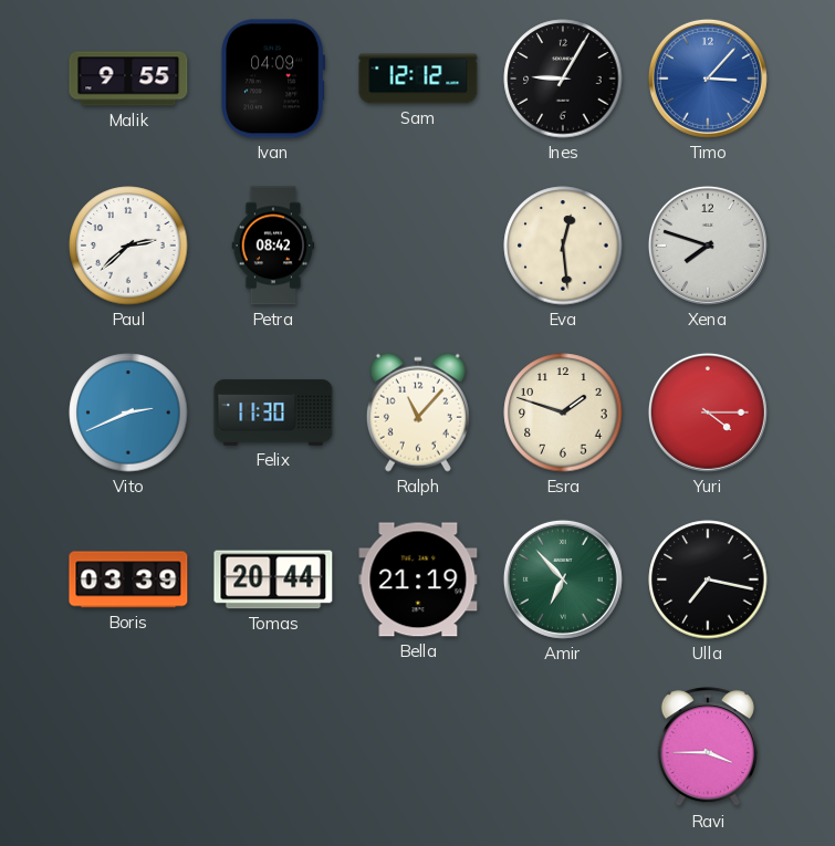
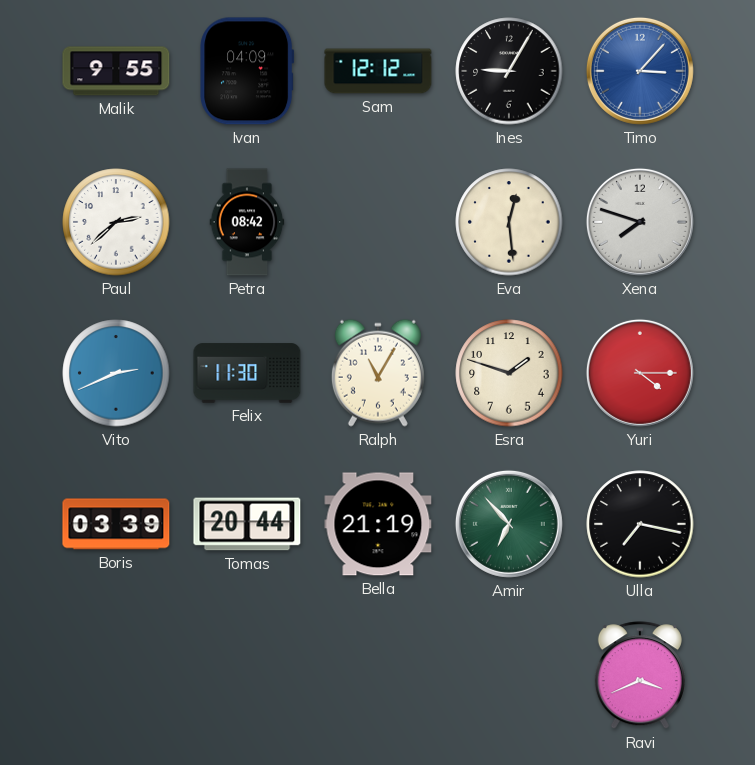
Ralph: 11:07 -> 11:05 (378, 373)
Ravi: 3:45 -> 3:41 (640, 676)
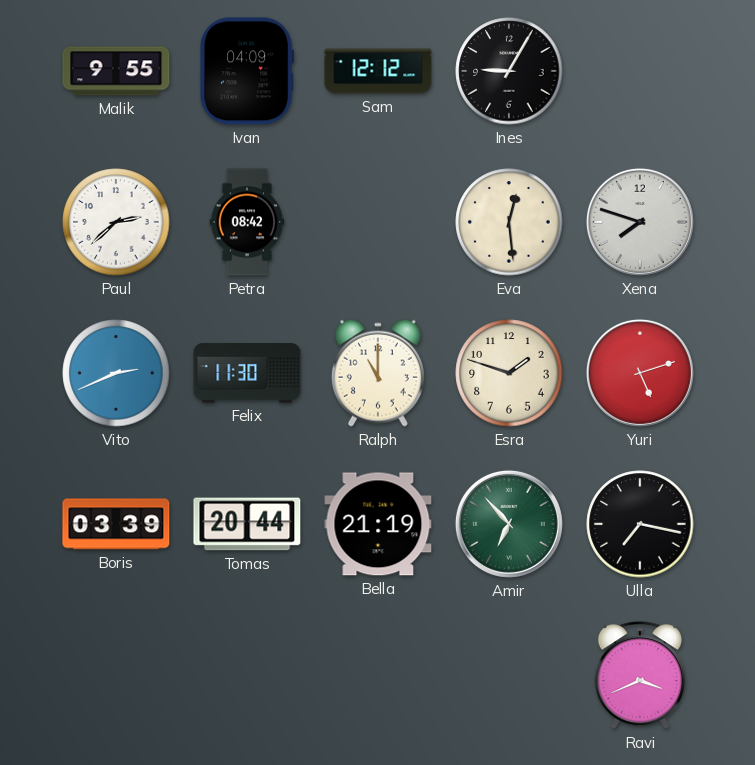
Timo: 3:07 -> none (640, 71)
Ralph: 11:05 -> 11:00 (378, 373)
Yuri: 4:15 -> 5:12 (640, 373)
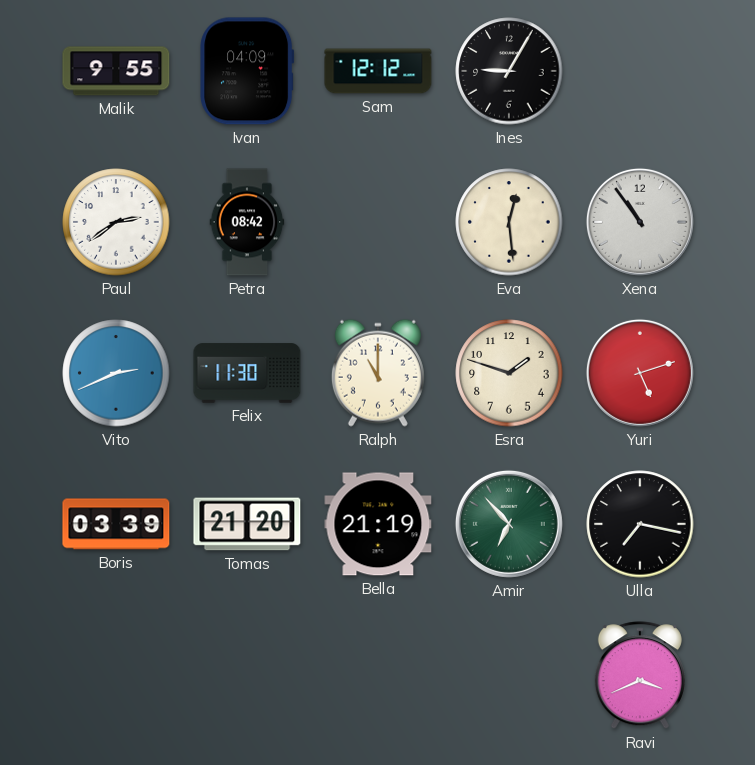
Paul: 2:38 -> 2:39 (116, 222)
Xena: 7:48 -> 10:54 (640, 222)
Tomas: 20:44 -> 21:20 (247, 524)
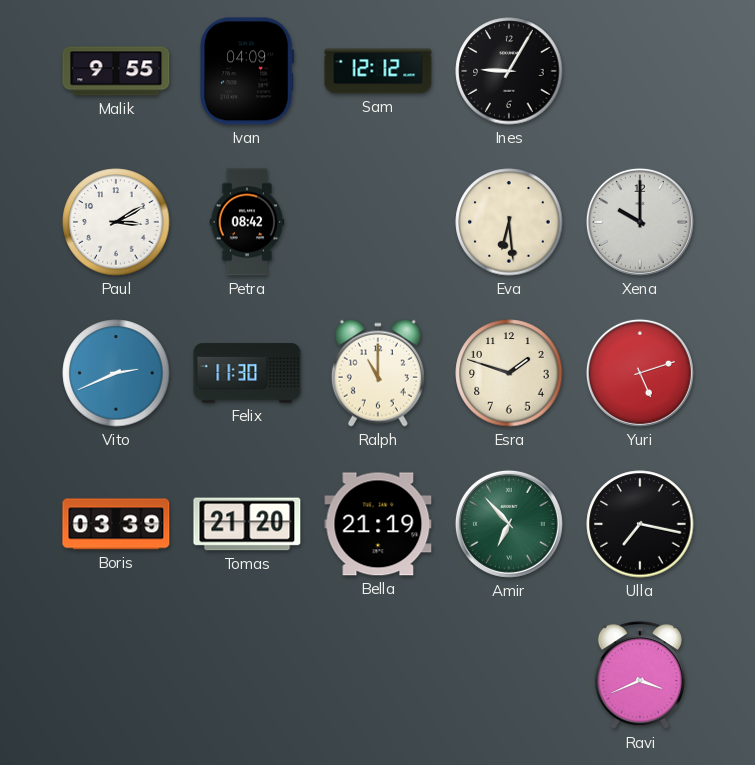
Paul: 2:39 -> 3:10 (116, 222)
Eva: 12:29 -> 6:29 (509, 222)
Xena: 10:54 -> 10:00 (640, 222)
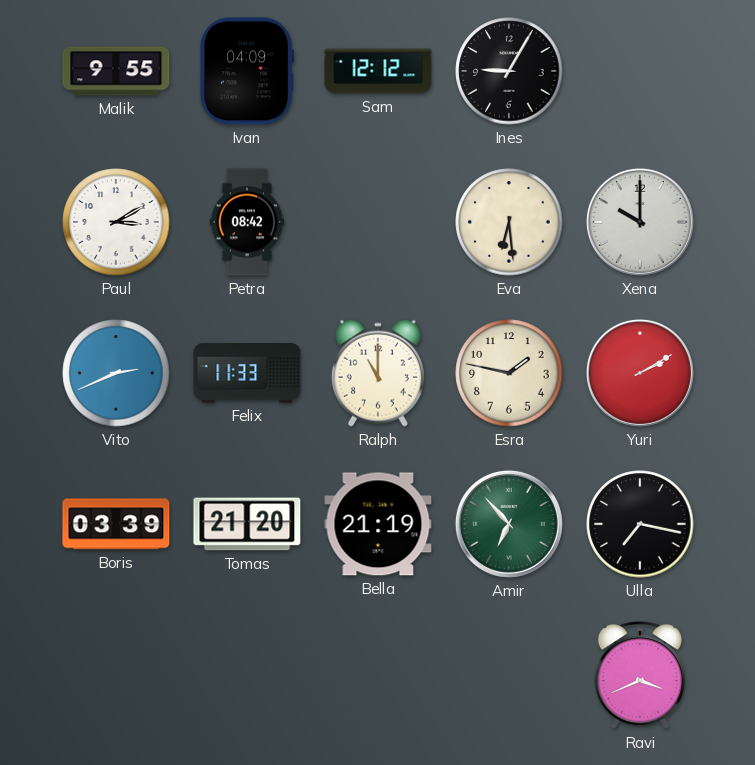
Felix: 11:30 -> 11:33 (247, 373)
Esra: 1:48 -> 1:47 (509, 373)
Yuri: 5:12 -> 2:10 (640, 373)
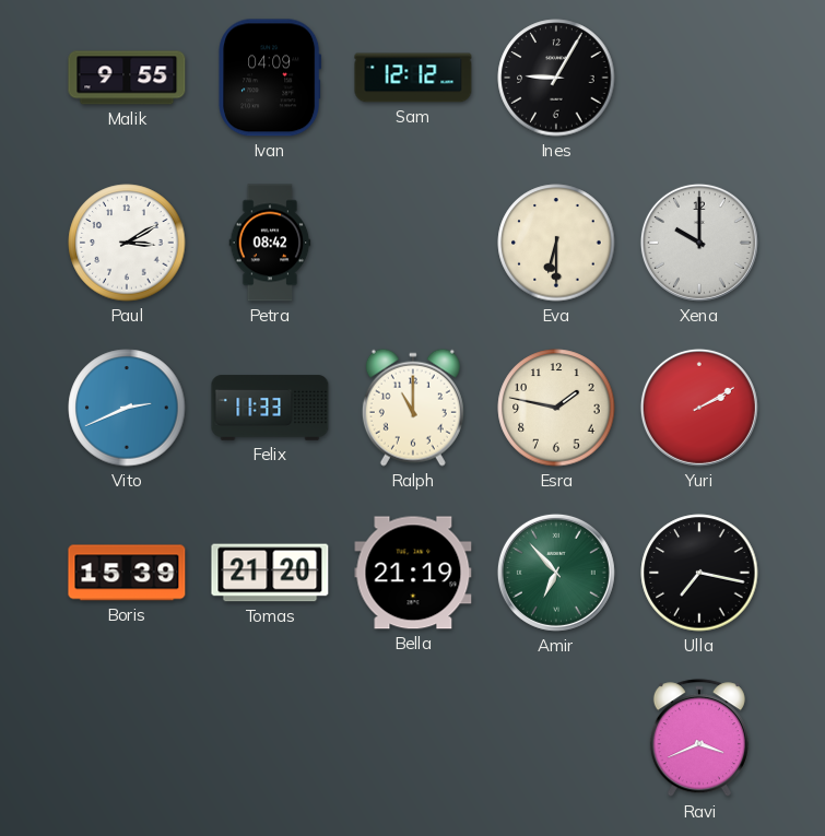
Eva: 6:29 -> 6:30 (556, 243)
Boris: 03:39 -> 15:39 (127, 573)
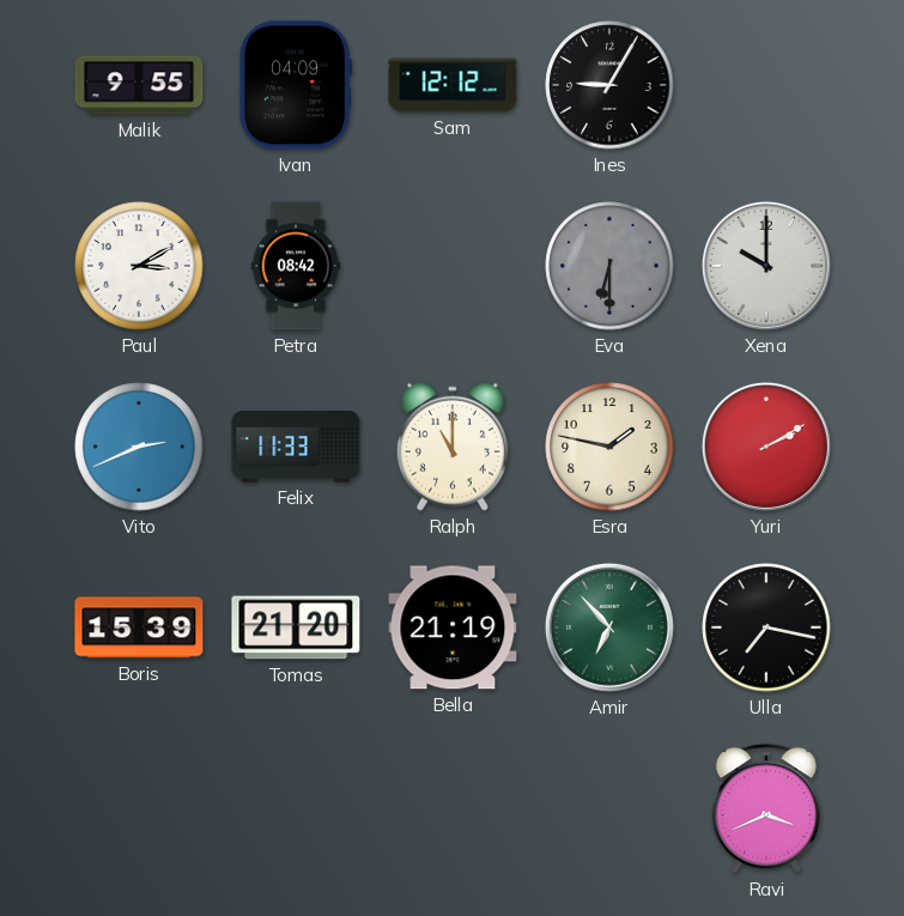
Eva dial: cream -> grey (609, 266)
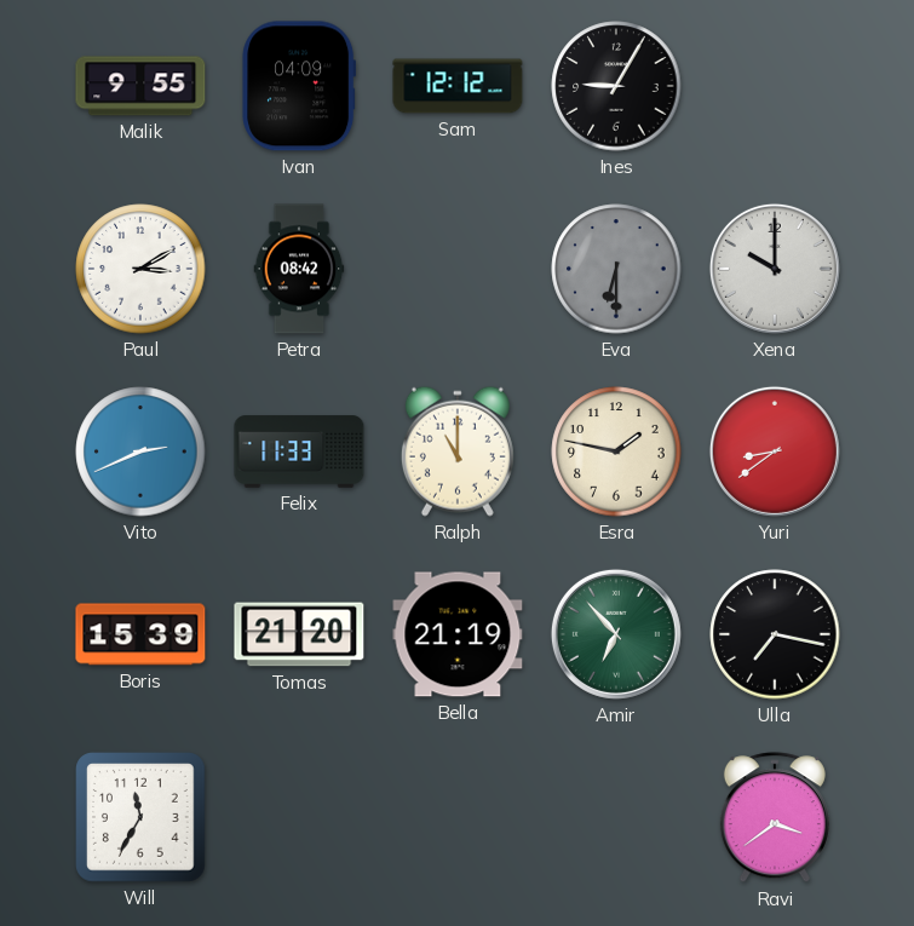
Yuri: 2:10 -> 8:39 (775, 452)
Will: none -> 11:35 (140, 817)
Ravi: 3:41 -> 3:39 (775, 818)
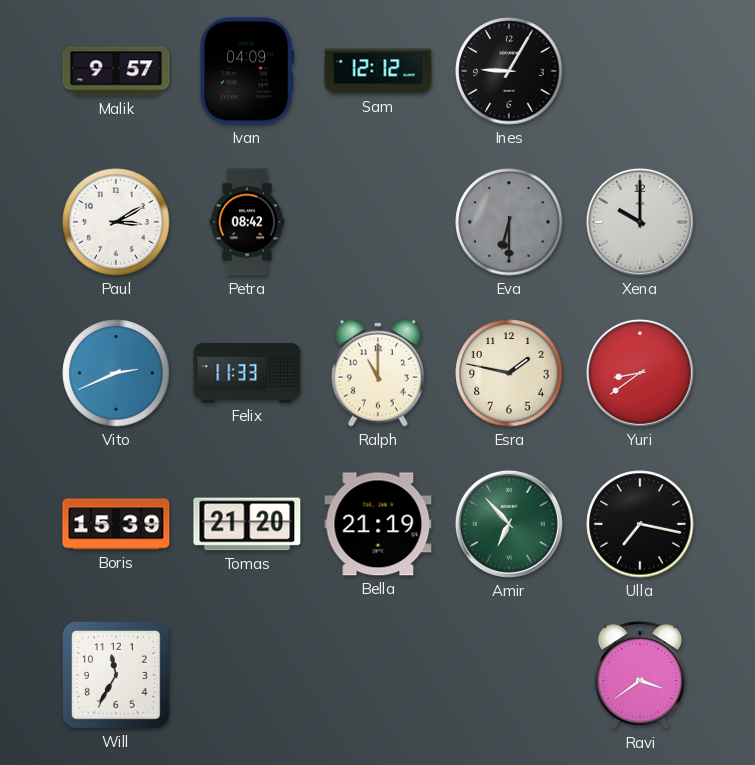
Malik: 9:55 -> 9:57 (116, 71)
